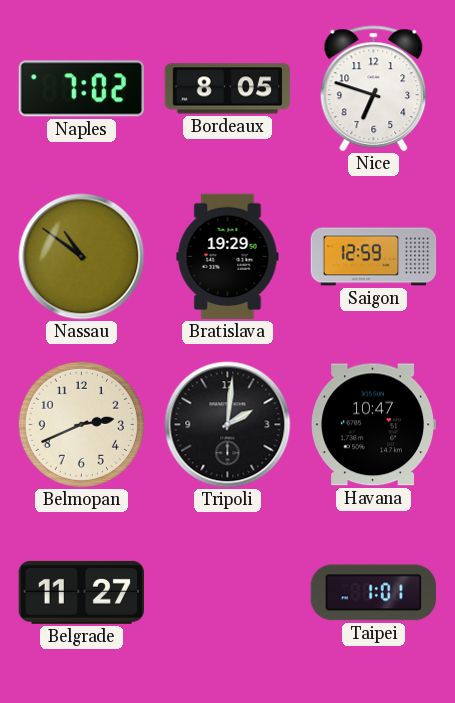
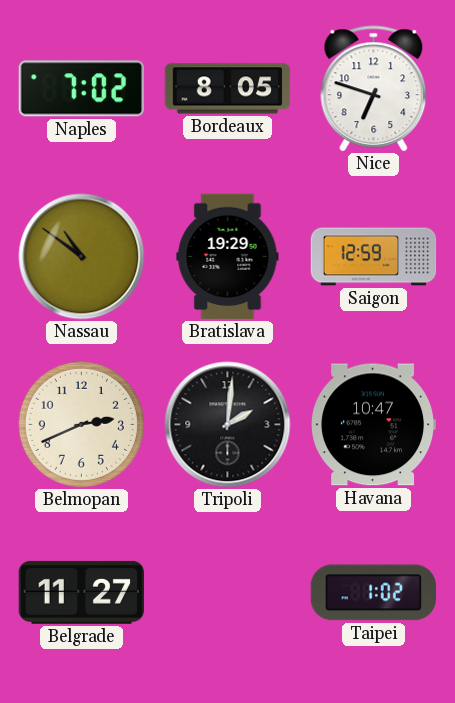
Taipei: 1:01 -> 1:02 (373, 593)
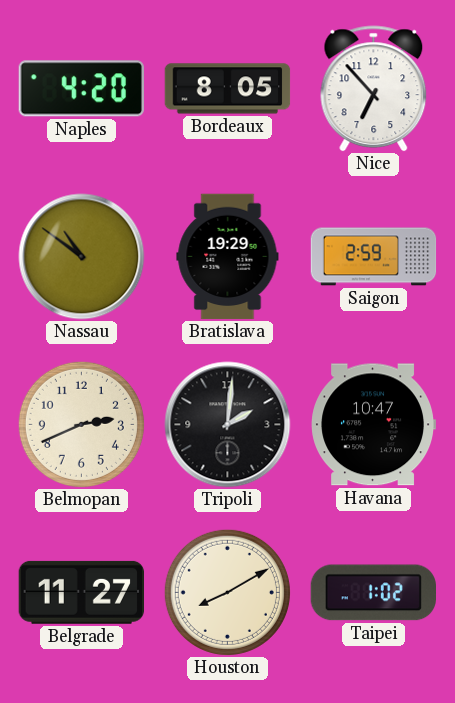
Naples: 7:02 -> 4:20 (81, 89)
Nice: 6:48 -> 6:53 (374, 89)
Saigon: 12:59 -> 2:59 (374, 257)
Houston: none -> 8:10 (227, 592)
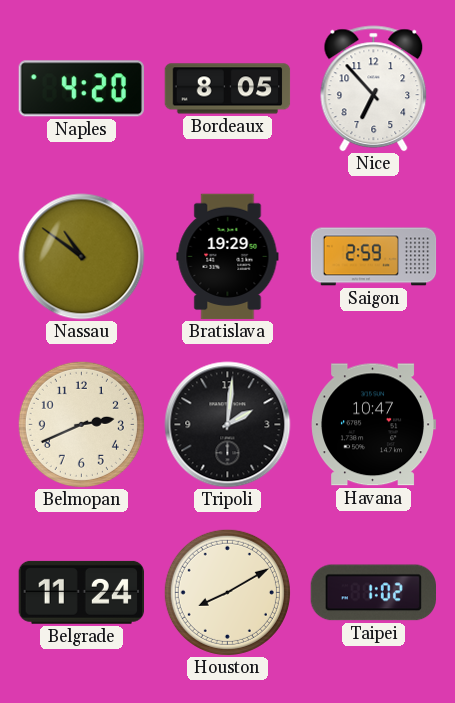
Belgrade: 11:27 -> 11:24 (81, 592)
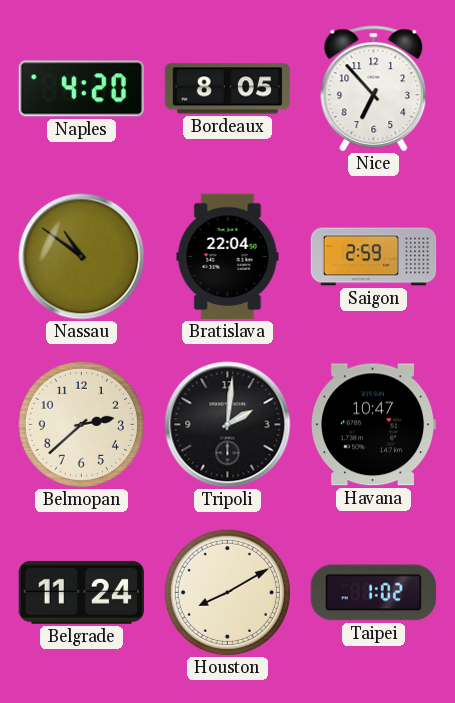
Bratislava: 19:29 -> 22:04 (228, 257)
Belmopan: 2:41 -> 2:38 (81, 424)
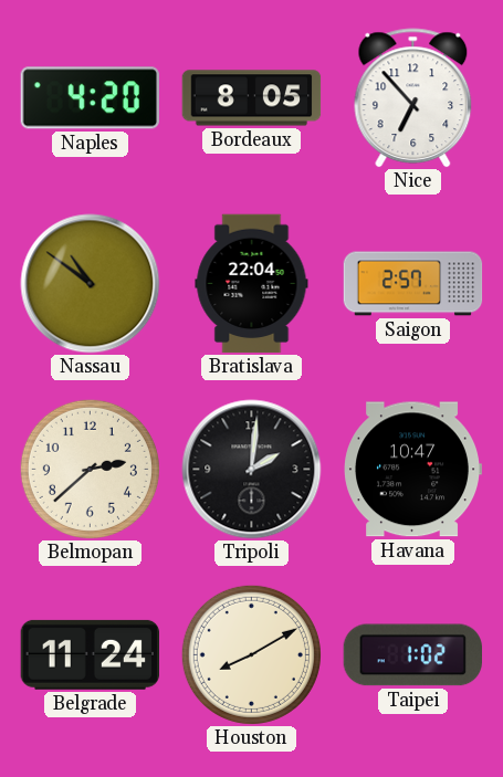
Saigon: 2:59 -> 2:57 (413, 284)
